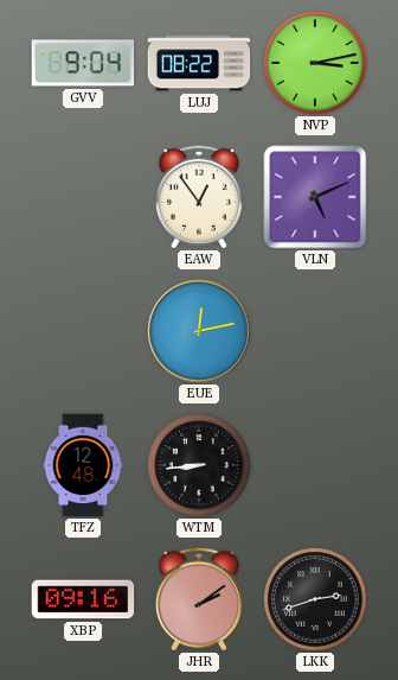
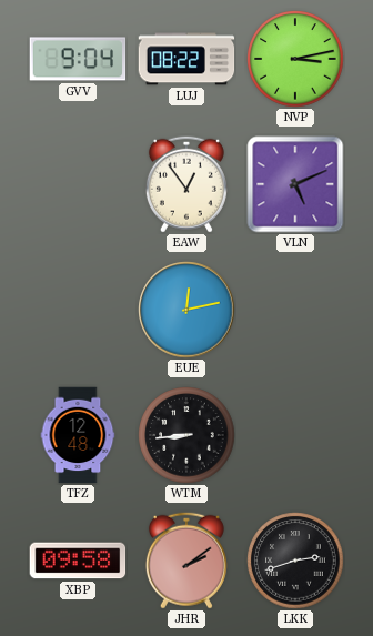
XBP: 09:16 -> 09:58 (78, 561)
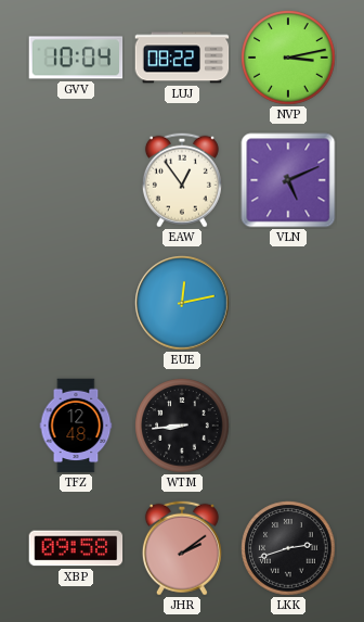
GVV: 9:04 -> 10:04 (76, 58)
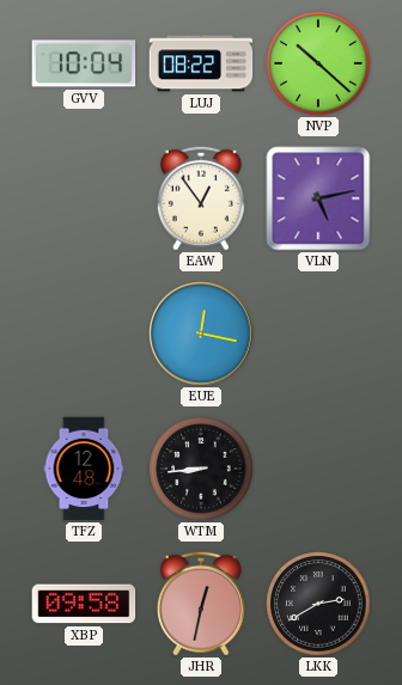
NVP: 3:13 -> 10:22 (318, 63)
VLN: 5:11 -> 5:13 (318, 198)
EUE: 12:13 -> 12:17 (201, 334)
JHR: 2:09 -> 12:32 (201, 604)
LKK: 2:42 -> 2:40 (318, 604)
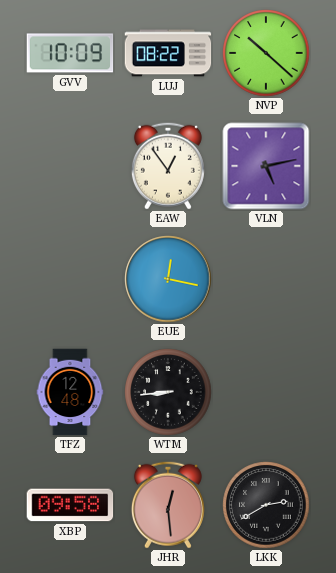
GVV: 10:04 -> 10:09 (70, 53)
JHR: 12:32 -> 12:29 (168, 505)
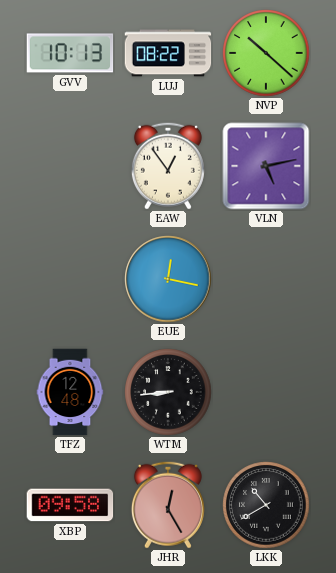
GVV: 10:09 -> 10:13 (70, 53)
JHR: 12:29 -> 12:25 (168, 505)
LKK: 2:40 -> 10:40 (266, 505)
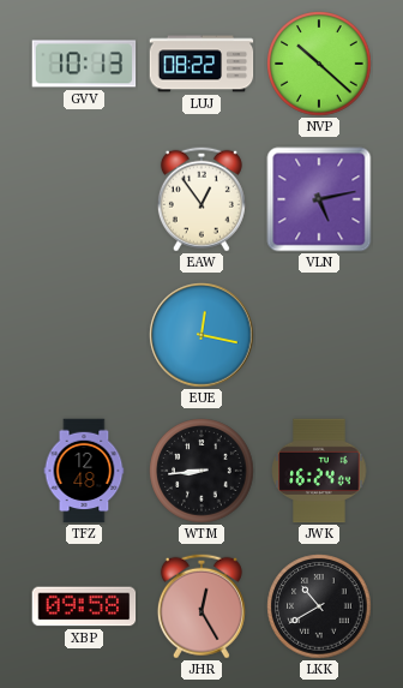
JWK: none -> 16:24 (319, 471)
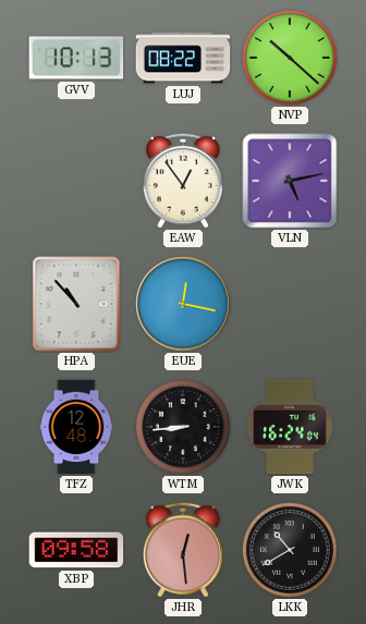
HPA: none -> 10:53 (76, 304)
JHR: 12:25 -> 12:29 (183, 550)
